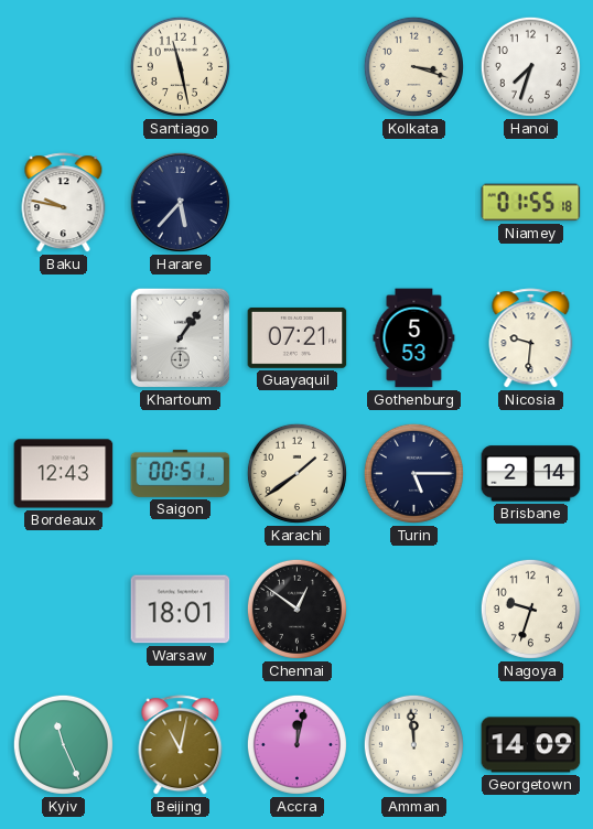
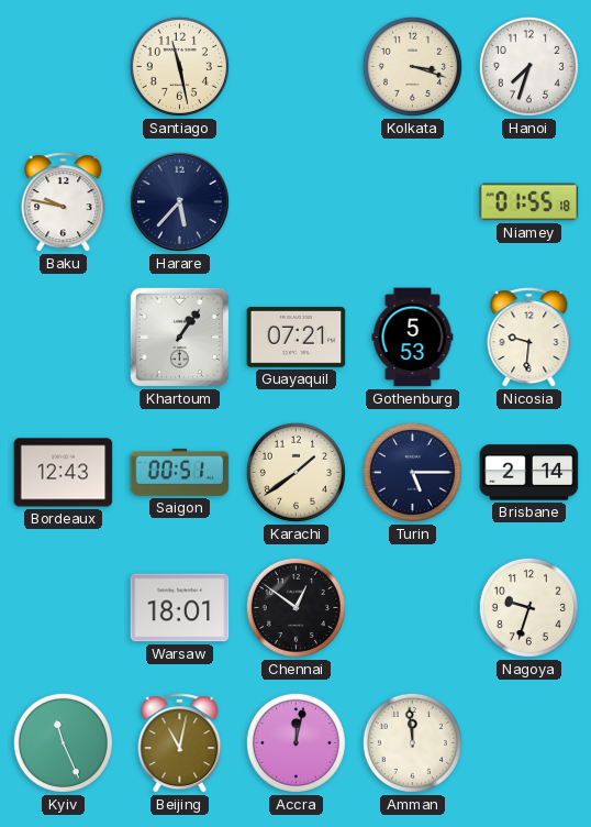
Georgetown: 14:09 -> none (531, 745)
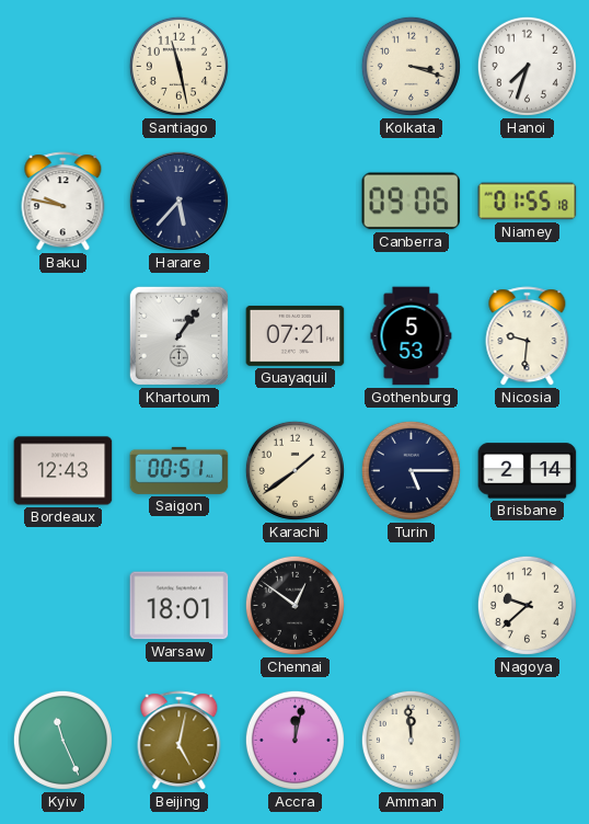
Canberra: none -> 09:06 (412, 202)
Nagoya: 9:33 -> 9:38 (527, 605)
Beijing: 11:02 -> 5:02 (180, 741)
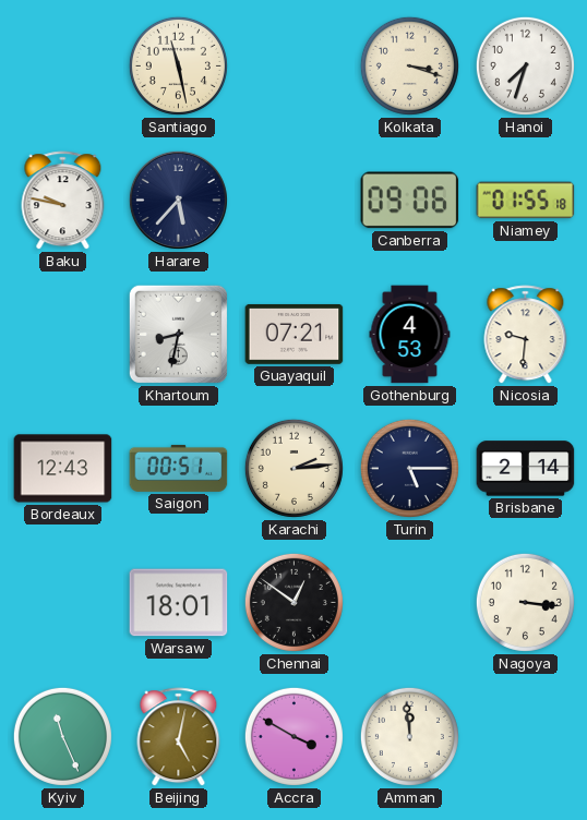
Khartoum: 1:06 -> 8:32 (178, 334)
Gothenburg: 5:53 -> 4:53 (410, 335)
Karachi: 1:39 -> 2:14 (293, 468)
Nagoya: 9:38 -> 3:16 (525, 602)
Accra: 12:02 -> 3:50 (293, 736)
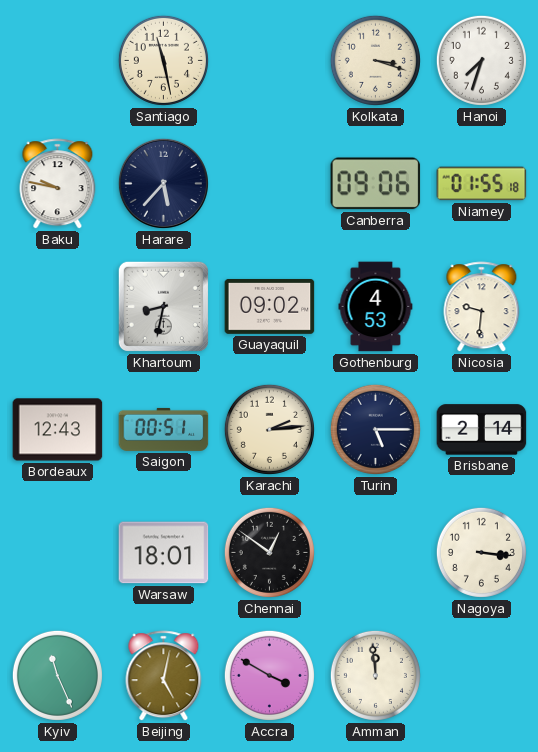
Guayaquil: 07:21 -> 09:02 (270, 306)
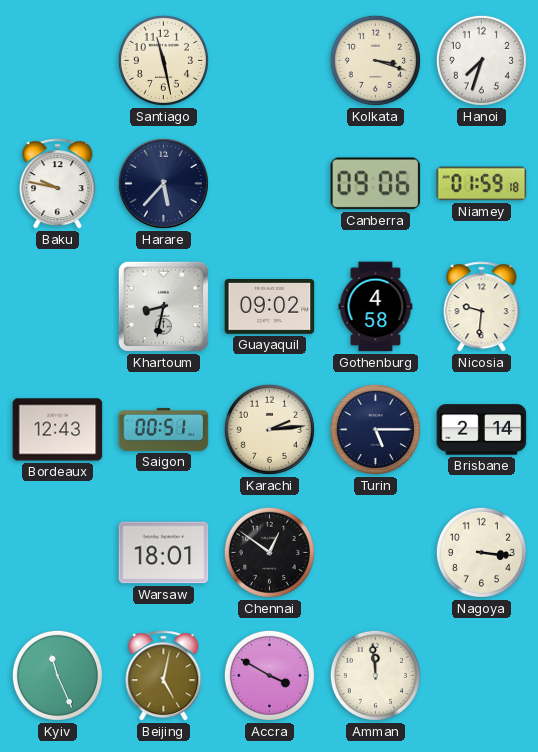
Niamey: 01:55 -> 01:59 (482, 184)
Gothenburg: 4:53 -> 4:58 (376, 307)
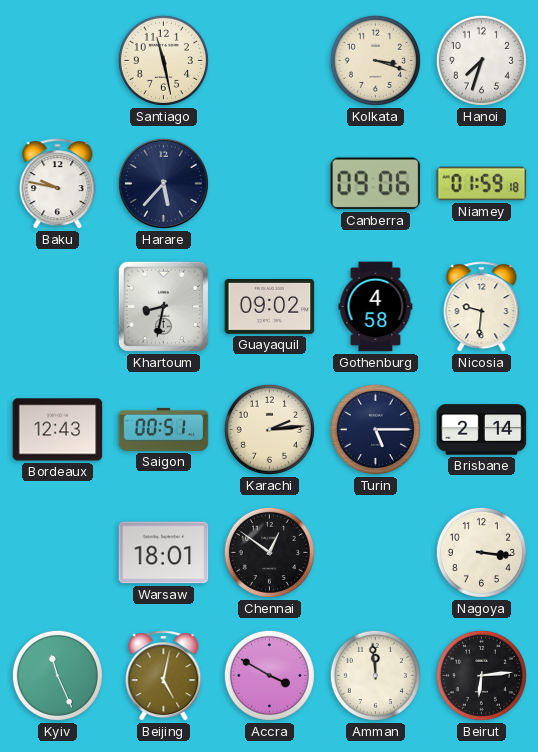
Beirut: none -> 6:14 (481, 675)
